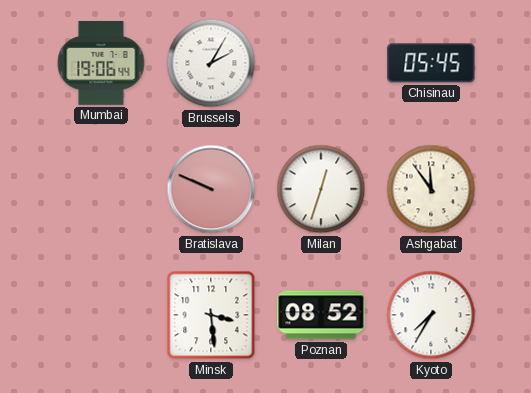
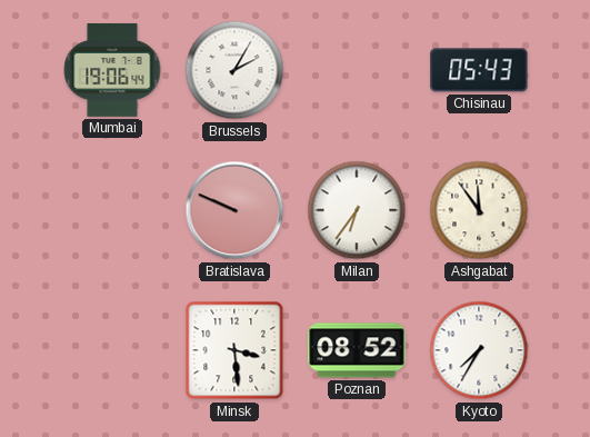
Chisinau: 05:45 -> 05:43 (479, 70)
Milan: 12:33 -> 6:36 (357, 210)
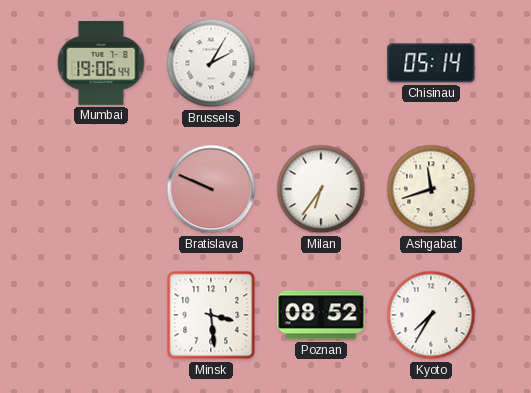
Chisinau: 05:43 -> 05:14 (431, 63)
Ashgabat: 11:54 -> 11:42 (431, 189)
